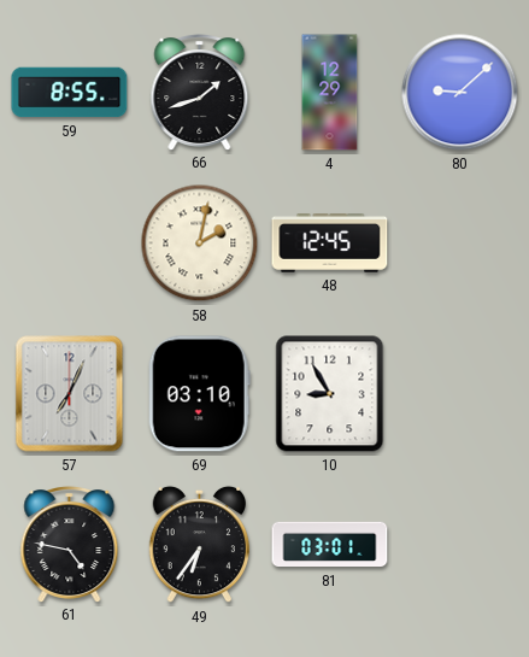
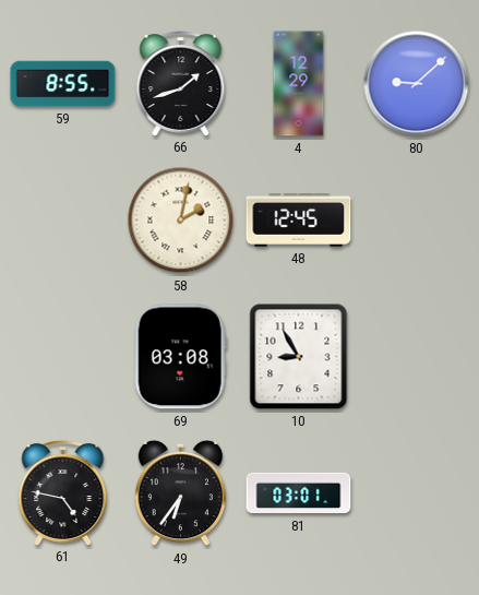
57: 7:04 -> none (70, 394)
69: 03:10 -> 03:08 (180, 357)
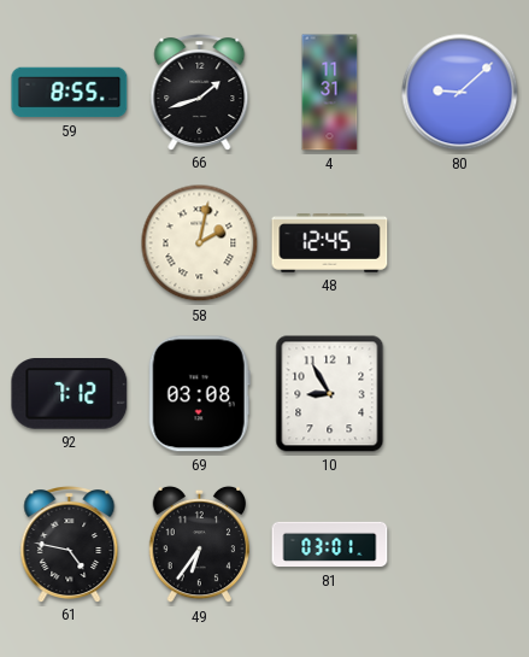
4: 12:29 -> 11:31 (330, 93)
92: none -> 7:12 (70, 394)
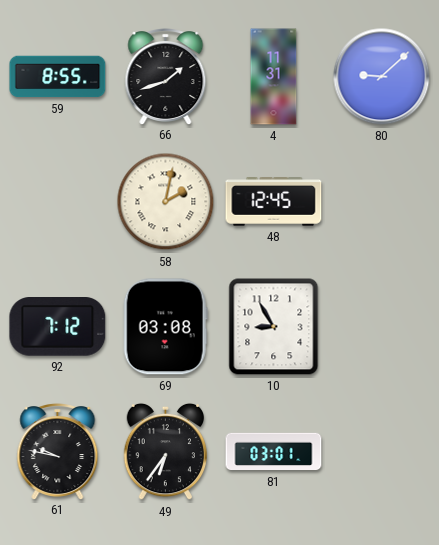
61: 4:47 -> 9:47 (58, 452)
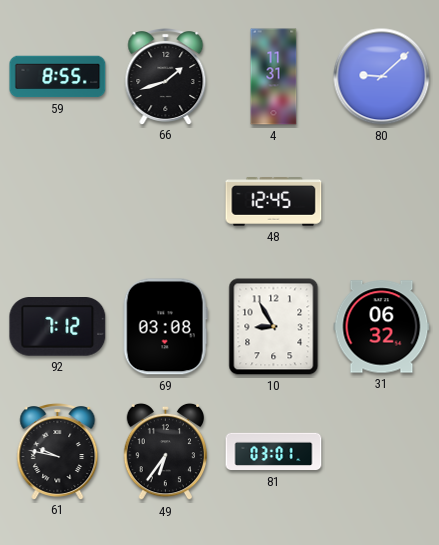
58: 2:02 -> none (166, 202)
31: none -> 06:32 (382, 327)
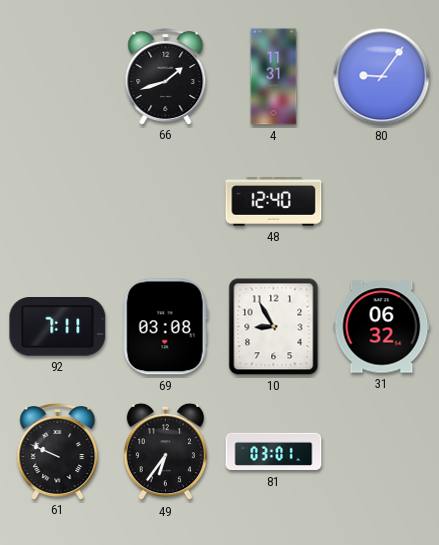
59: 8:55 -> none (58, 77)
80: 9:08 -> 9:06 (382, 77)
48: 12:45 -> 12:40 (274, 202)
92: 7:12 -> 7:11 (58, 327)
61: 9:47 -> 9:49 (58, 452)
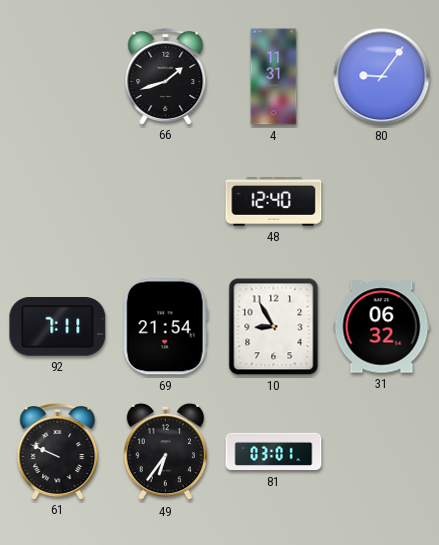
69: 03:08 -> 21:54 (165, 327)
